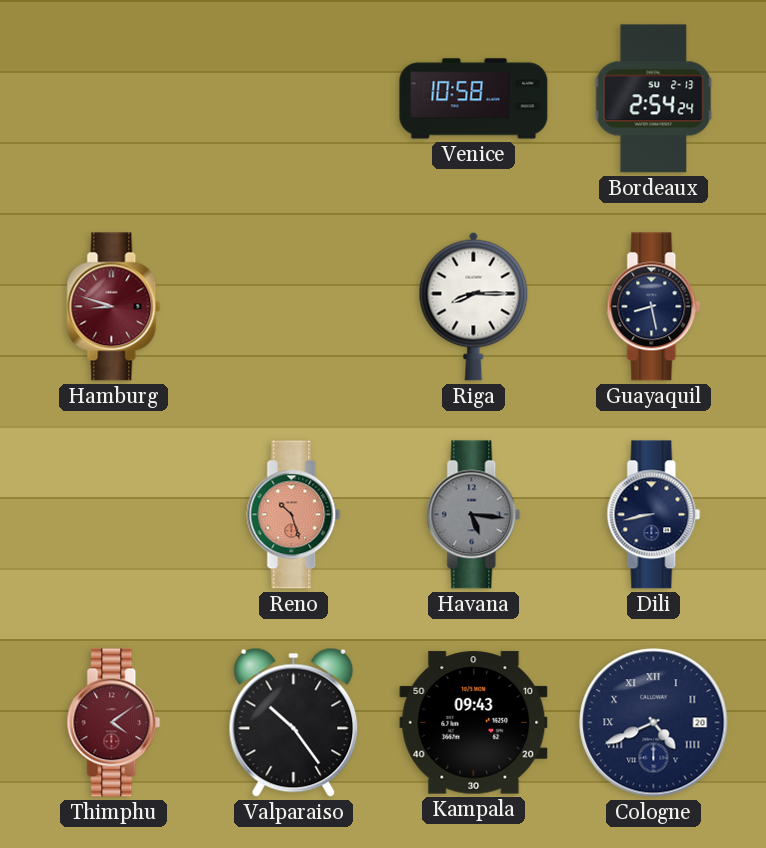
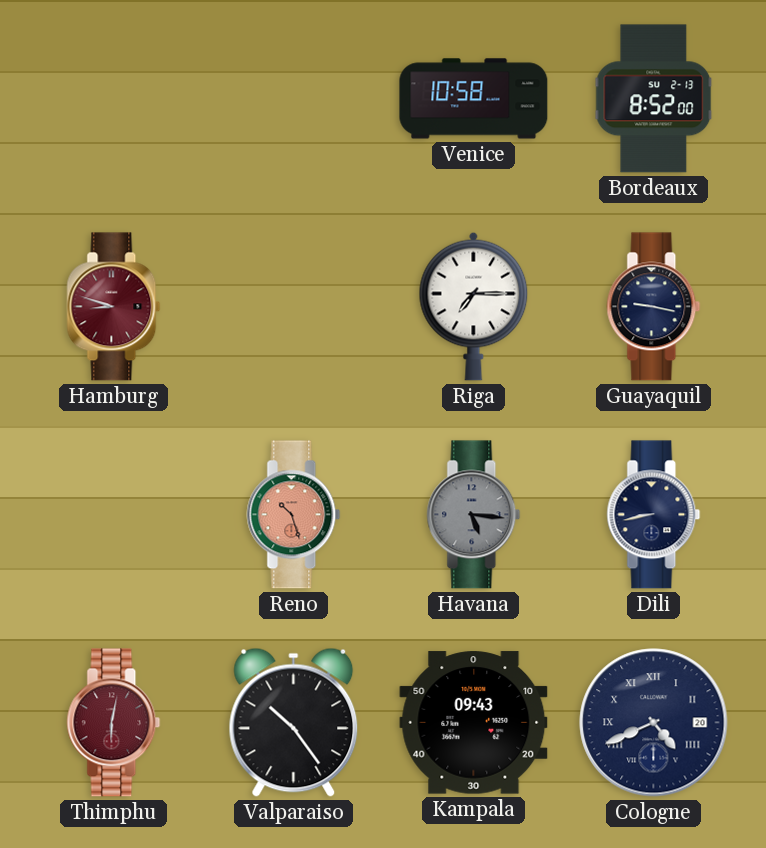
Bordeaux: 2:54 -> 8:52 (654, 99)
Riga: 8:15 -> 7:15 (474, 306)
Guayaquil: 8:28 -> 9:17 (654, 307)
Thimphu: 4:09 -> 6:02 (114, 723)
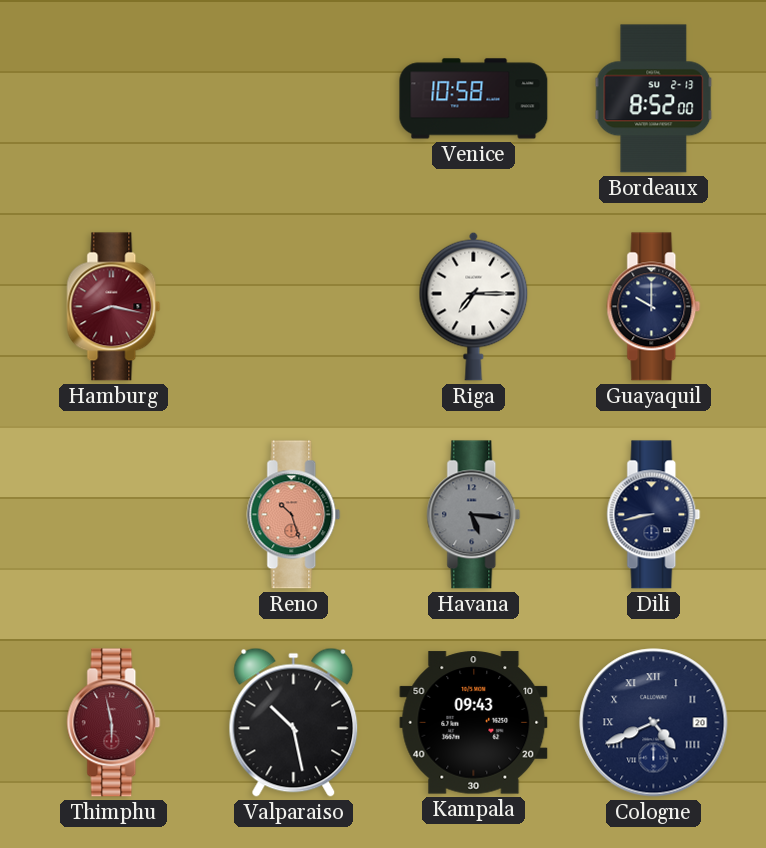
Hamburg: 8:48 -> 8:17 (114, 307)
Guayaquil: 9:17 -> 10:00 (654, 307)
Thimphu: 6:02 -> 5:58 (114, 723)
Valparaiso: 10:24 -> 10:28 (294, 722)
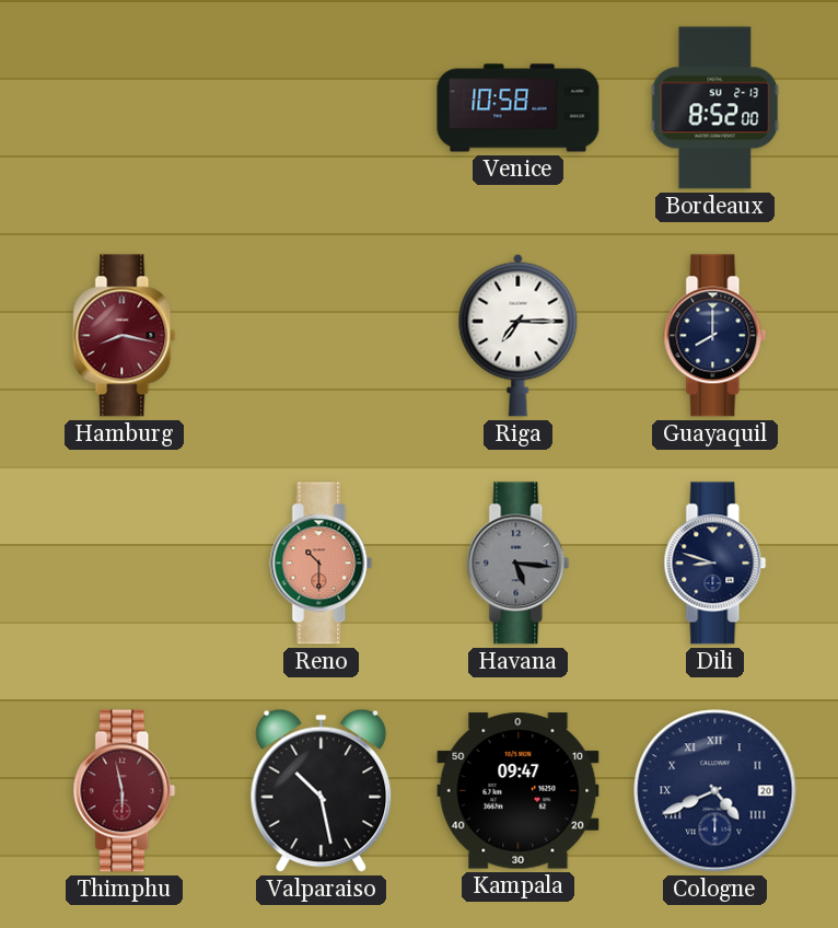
Guayaquil: 10:00 -> 8:00 (715, 336)
Reno: 10:27 -> 10:30 (322, 564)
Dili: 8:43 -> 8:48 (715, 564)
Kampala: 09:43 -> 09:47 (519, 791)
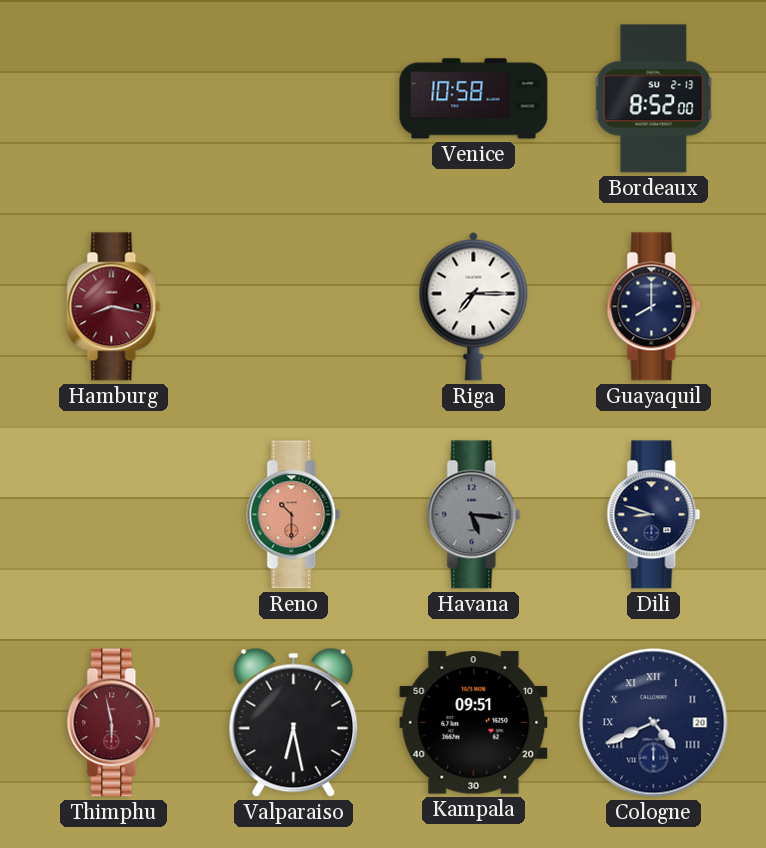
Valparaiso: 10:28 -> 6:28 (294, 722)
Kampala: 09:47 -> 09:51 (474, 723)
